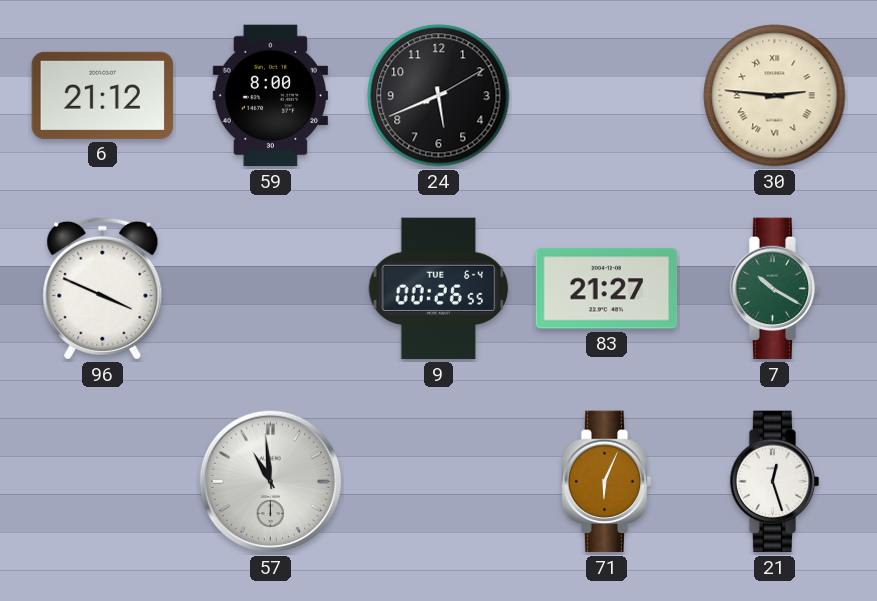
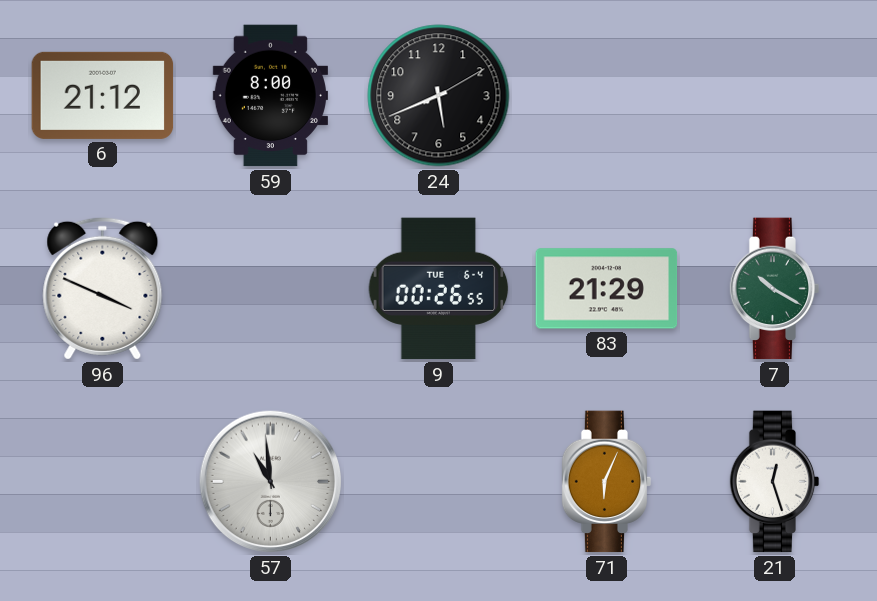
30: 2:46 -> none (775, 96)
83: 21:27 -> 21:29 (607, 289)
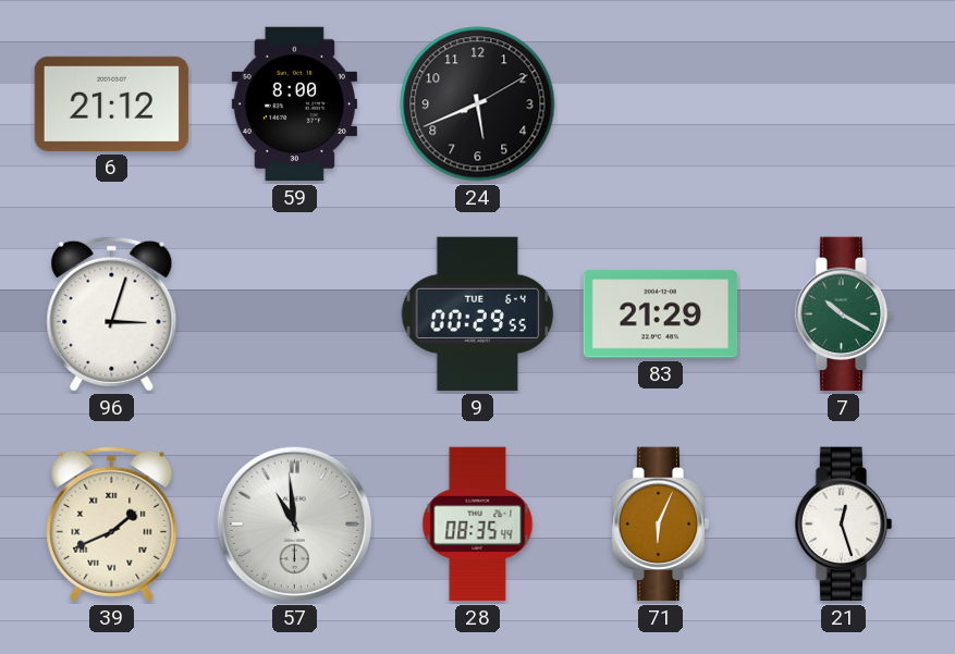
96: 3:49 -> 3:03 (112, 313)
9: 00:26 -> 00:29 (478, 314)
39: none -> 1:41 (112, 523)
28: none -> 08:35 (478, 525)
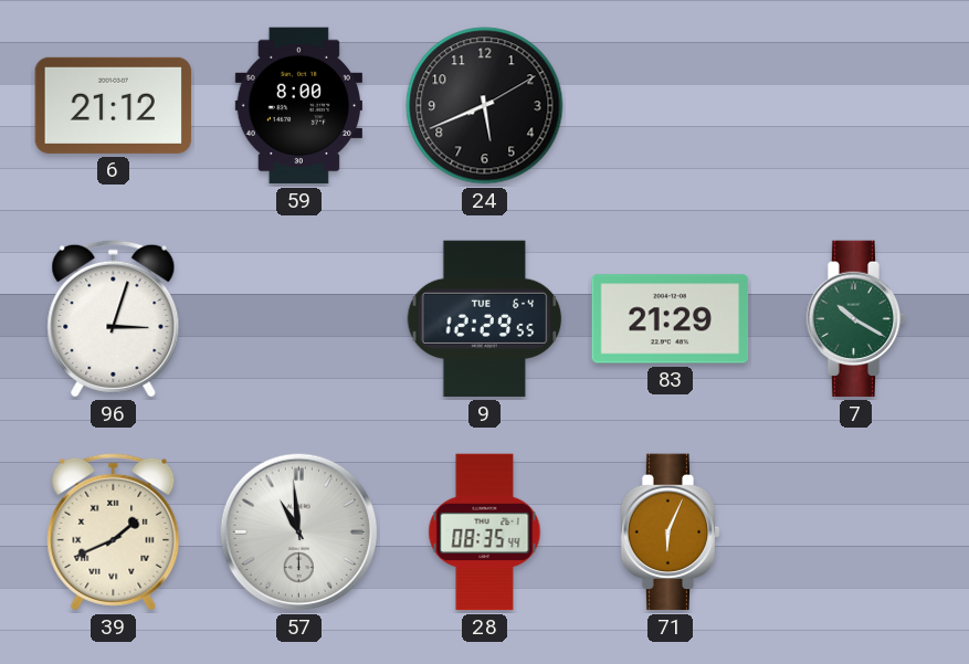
9: 00:29 -> 12:29 (485, 319)
21: 12:27 -> none (844, 525)
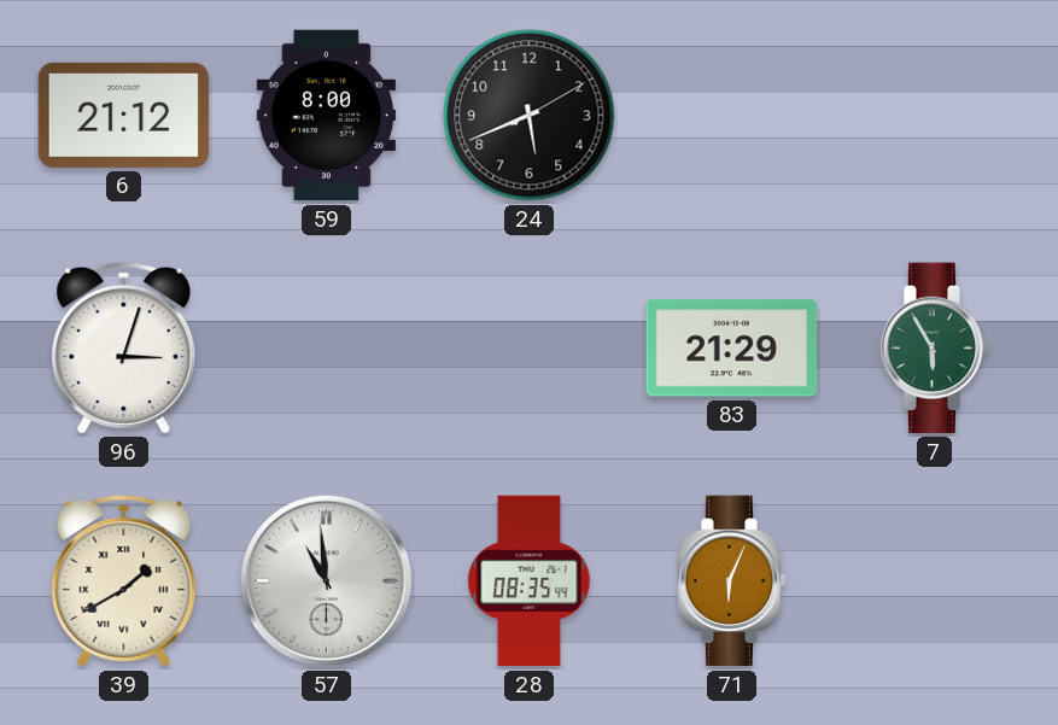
9: 12:29 -> none (485, 319)
7: 10:20 -> 5:55 (935, 349)
39: 1:41 -> 1:40 (124, 580)
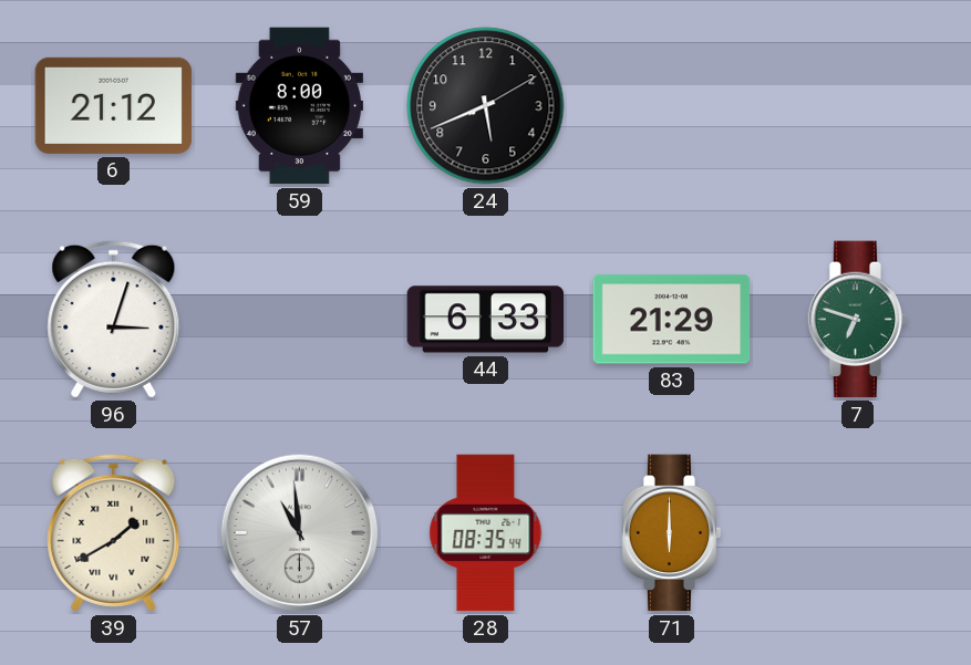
44: none -> 6:33 (486, 320)
7: 5:55 -> 6:48 (858, 320)
71: 6:04 -> 6:00 (672, 533)
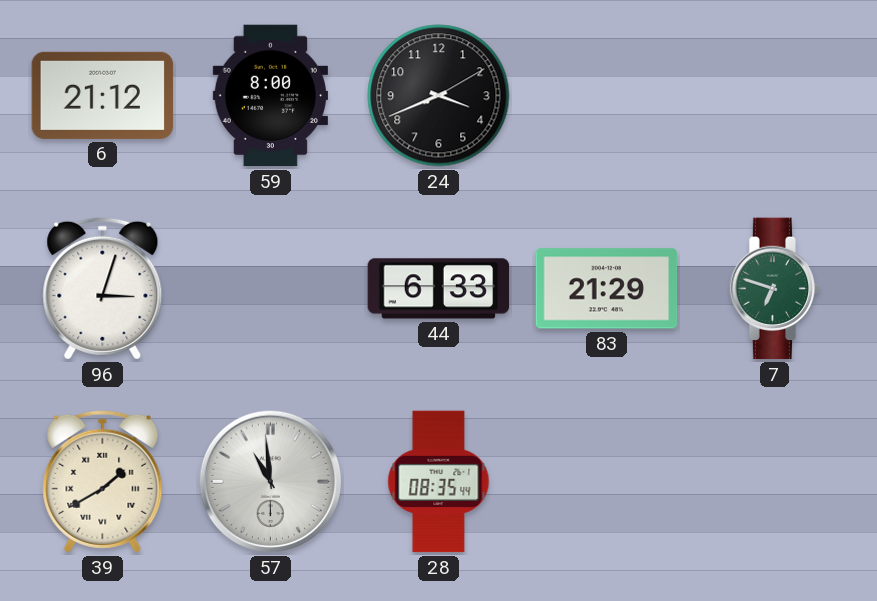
24: 5:41 -> 3:41 (439, 96)
71: 6:00 -> none (672, 533)
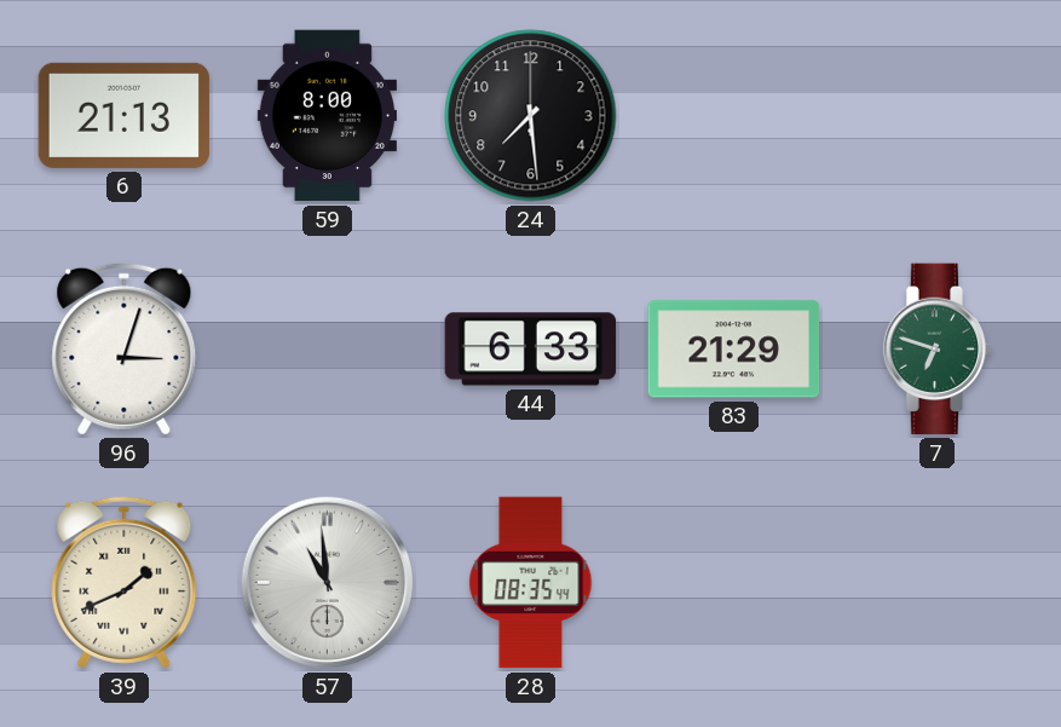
6: 21:12 -> 21:13 (125, 115)
24: 3:41 -> 7:29 (531, 116)
39: 1:40 -> 1:41 (125, 582)
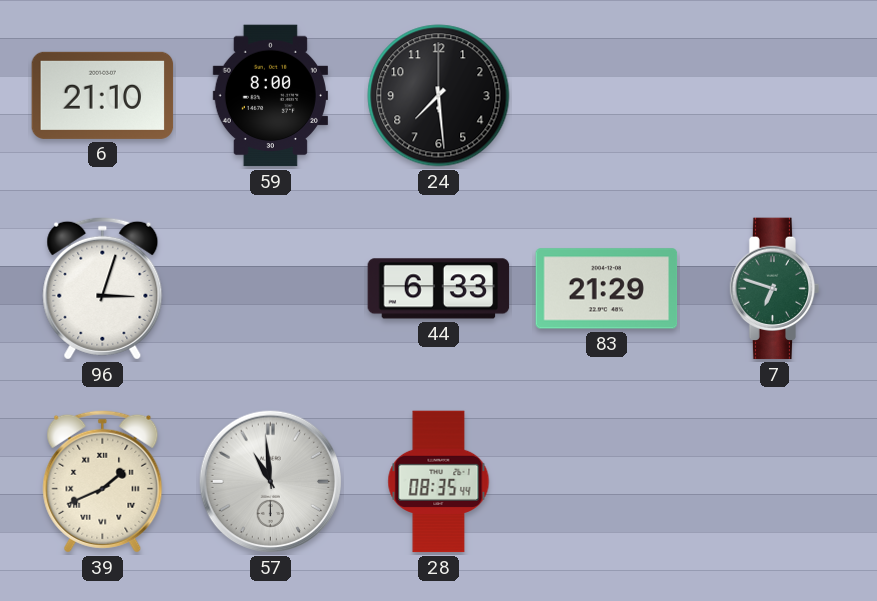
6: 21:13 -> 21:10 (103, 95)
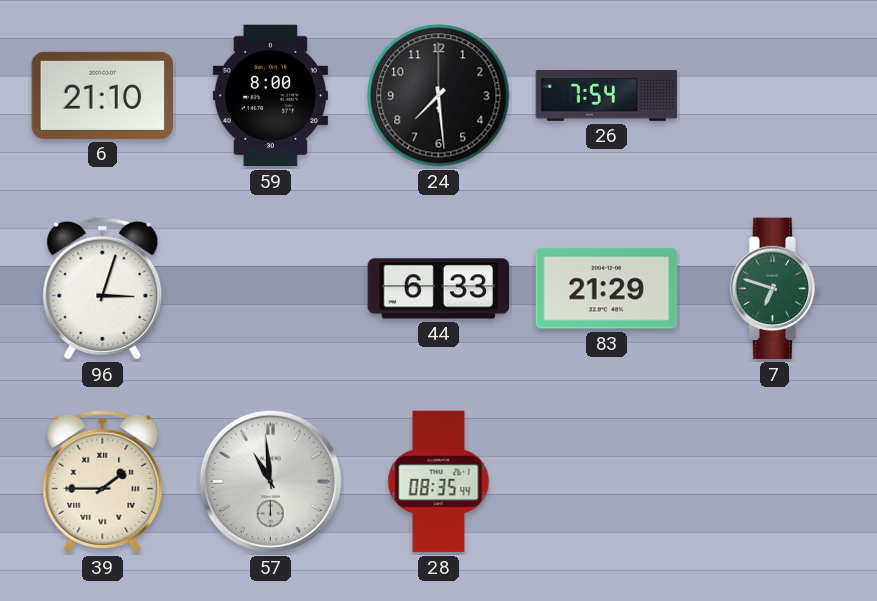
26: none -> 7:54 (607, 96)
39: 1:41 -> 1:45 (103, 481)
